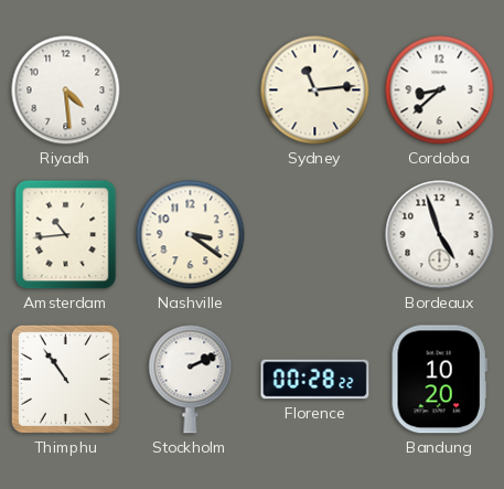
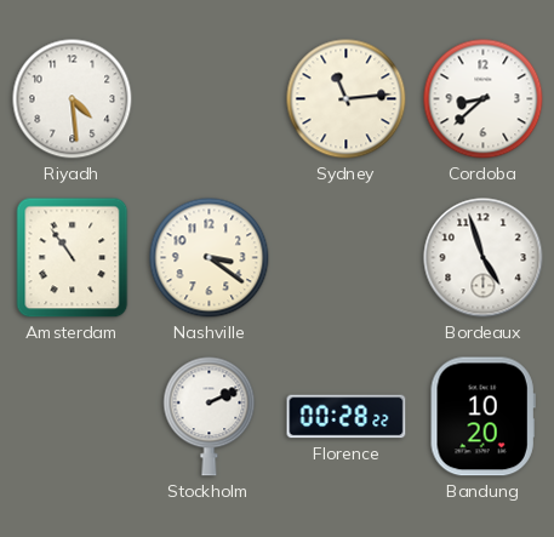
Amsterdam: 10:44 -> 10:54 (73, 258)
Thimphu: 10:54 -> none (65, 379)
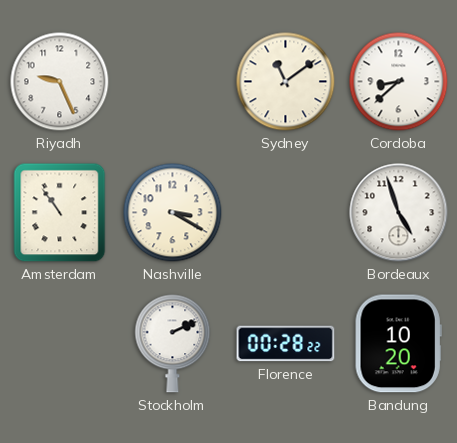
Riyadh: 4:29 -> 9:26 (60, 82)
Sydney: 11:14 -> 11:09 (286, 82)
Nashville: 3:21 -> 3:20 (173, 213)
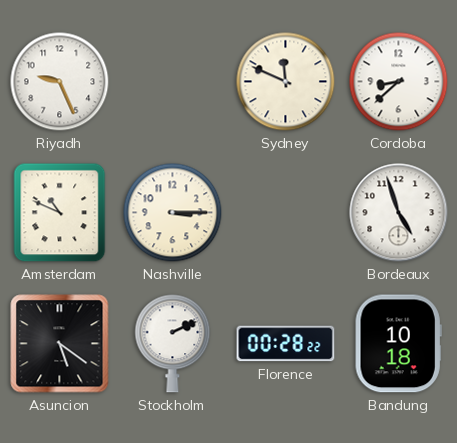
Sydney: 11:09 -> 11:49 (286, 82)
Amsterdam: 10:54 -> 10:49 (60, 213)
Nashville: 3:20 -> 3:15 (173, 213)
Asuncion: none -> 5:21 (60, 344)
Bandung: 10:20 -> 10:18 (398, 344)
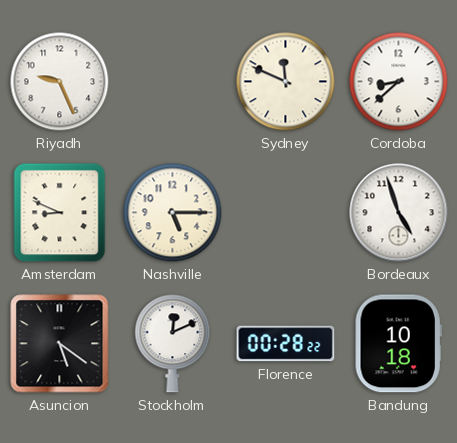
Amsterdam: 10:49 -> 8:49 (60, 213)
Nashville: 3:15 -> 5:15 (173, 213)
Stockholm: 2:11 -> 12:11 (173, 344)
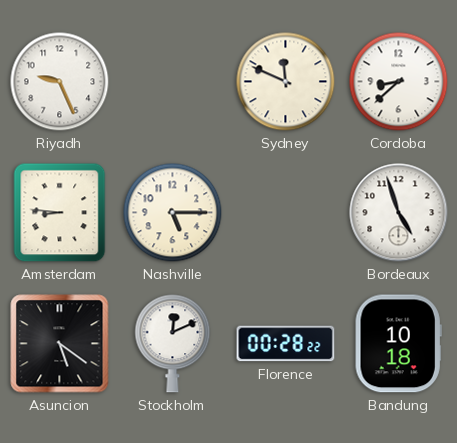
Amsterdam: 8:49 -> 8:46 (60, 213)
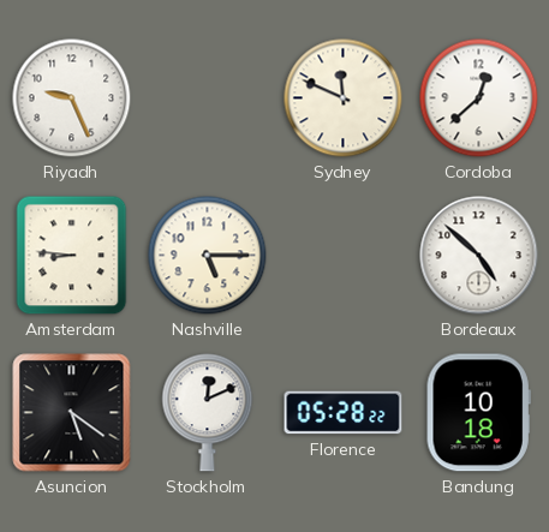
Cordoba: 8:38 -> 12:38 (479, 98)
Bordeaux: 4:57 -> 4:52 (479, 256)
Florence: 00:28 -> 05:28 (344, 413)
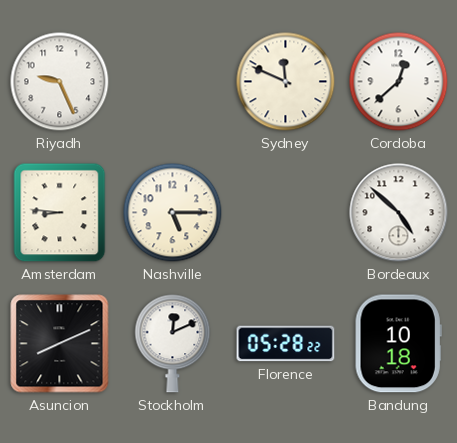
Asuncion: 5:21 -> 8:11 (60, 344)
